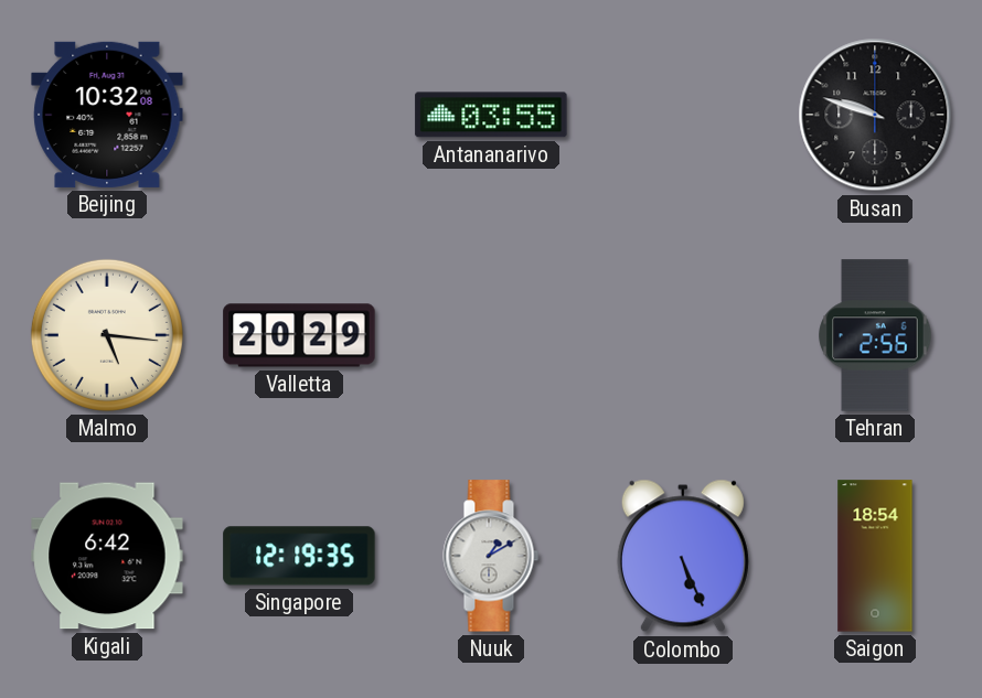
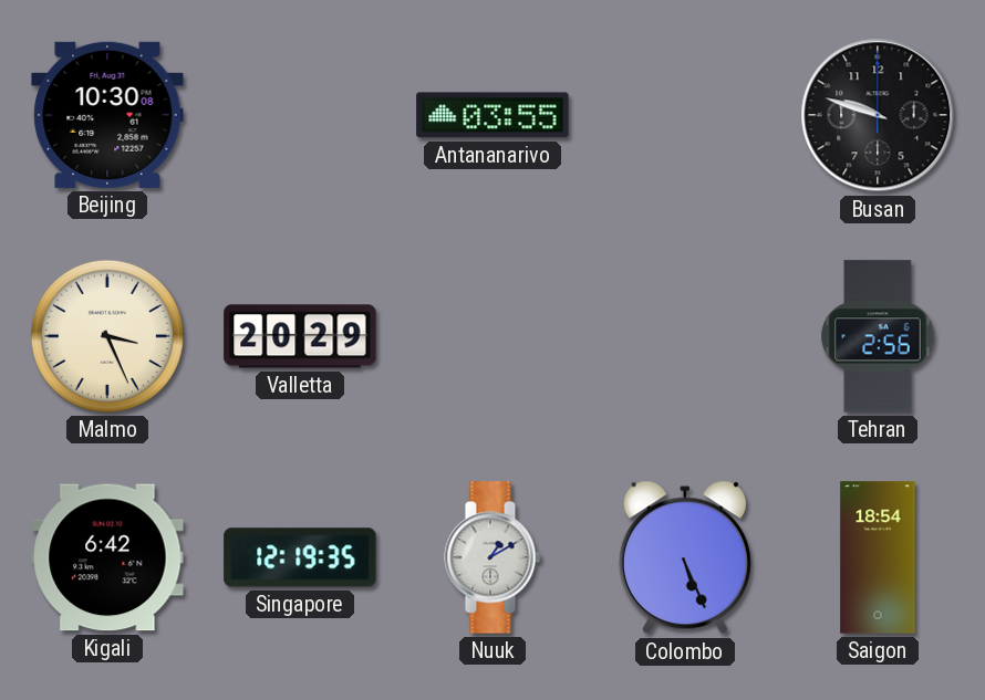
Beijing: 10:32 -> 10:30 (107, 115)
Malmo: 5:16 -> 3:26 (107, 336)
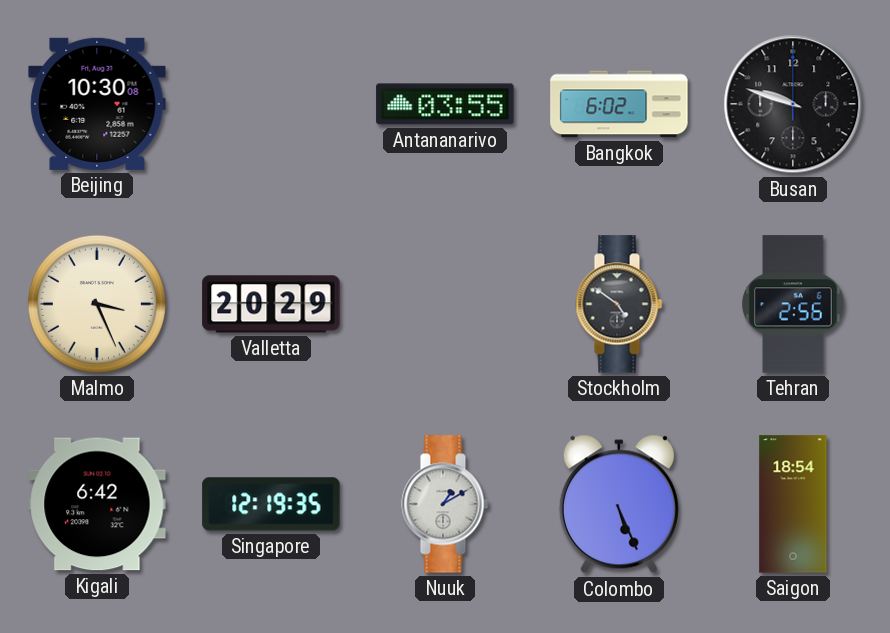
Bangkok: none -> 6:02 (619, 104)
Stockholm: none -> 4:51 (619, 304)
